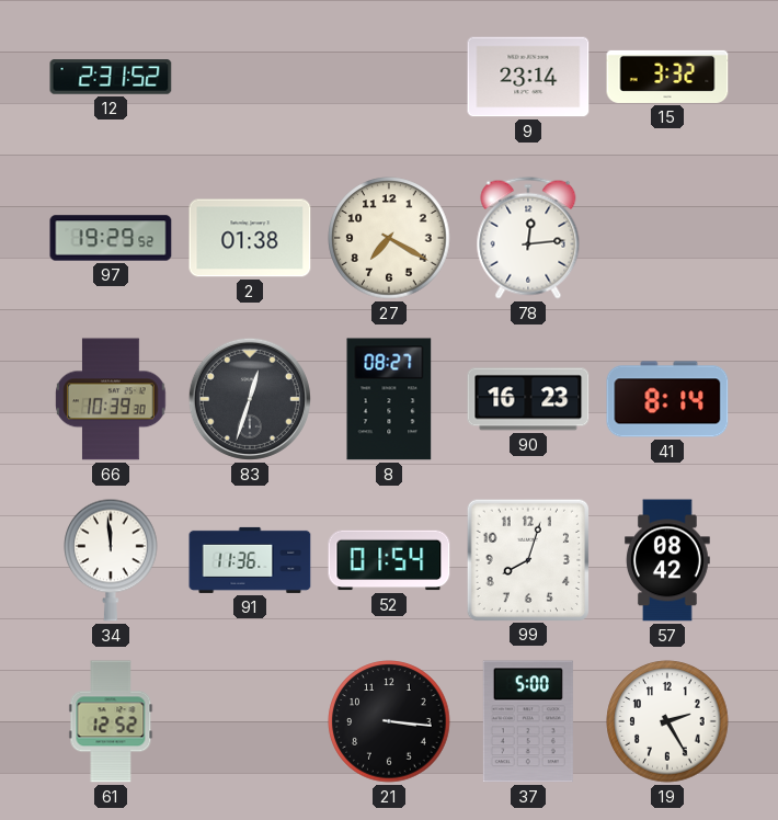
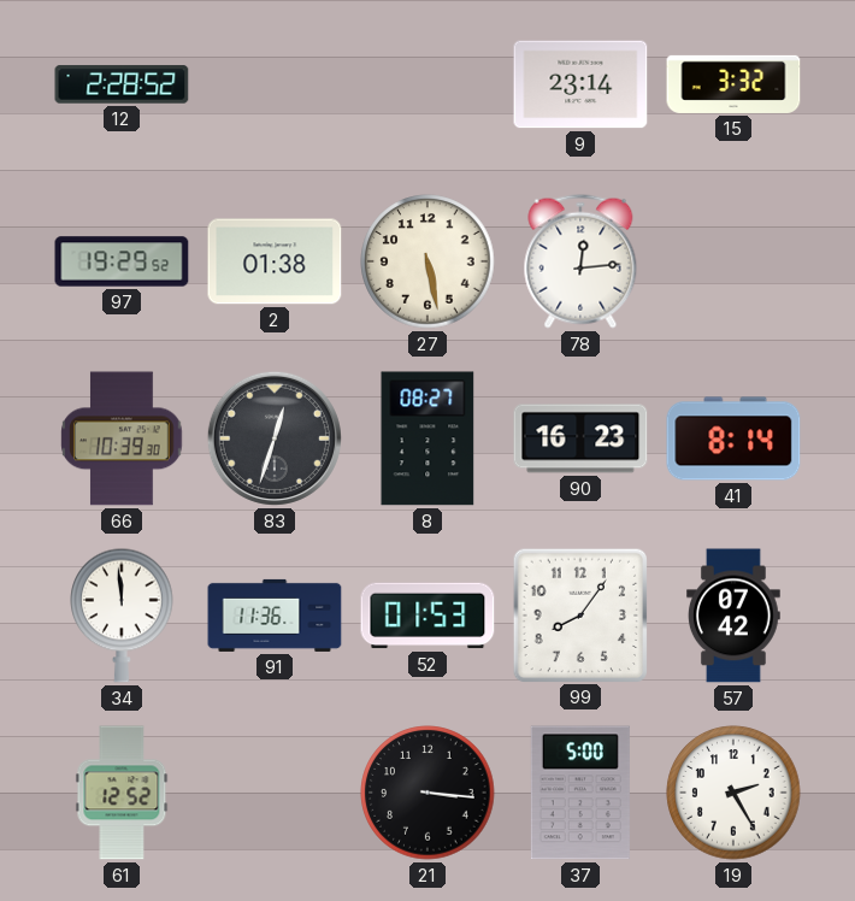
12: 2:31 -> 2:28 (122, 84)
27: 7:20 -> 5:28 (427, 261)
52: 01:54 -> 01:53 (427, 616)
99: 8:03 -> 8:06 (579, 614)
57: 08:42 -> 07:42 (735, 616)
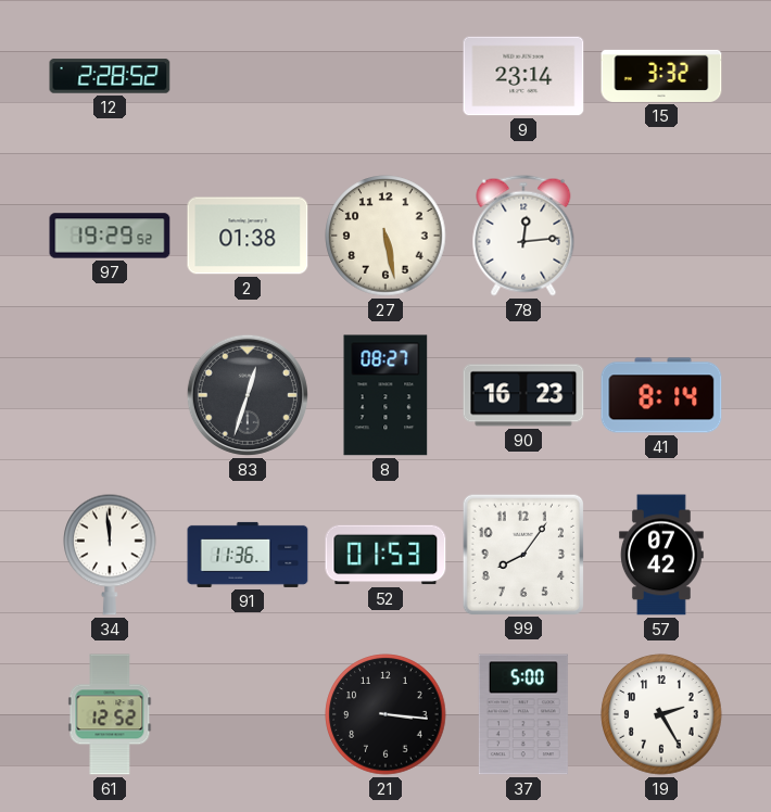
66: 10:39 -> none (122, 438)
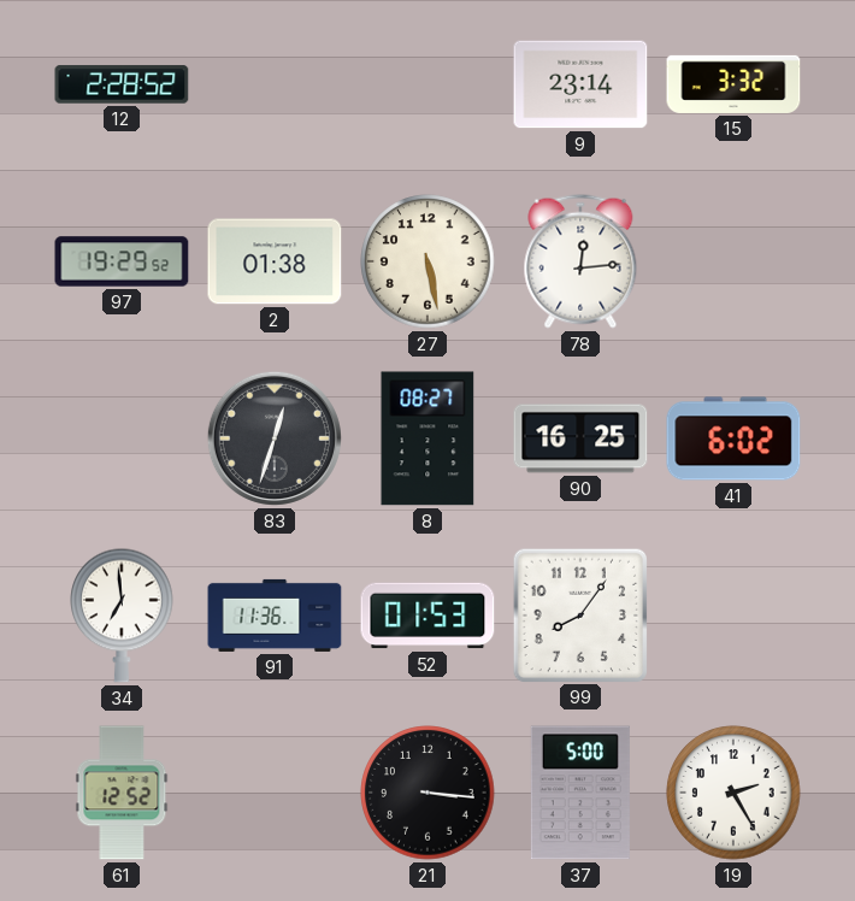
90: 16:23 -> 16:25 (580, 438)
41: 8:14 -> 6:02 (733, 438)
34: 11:59 -> 6:59 (122, 616)
57: 07:42 -> none (662, 555)
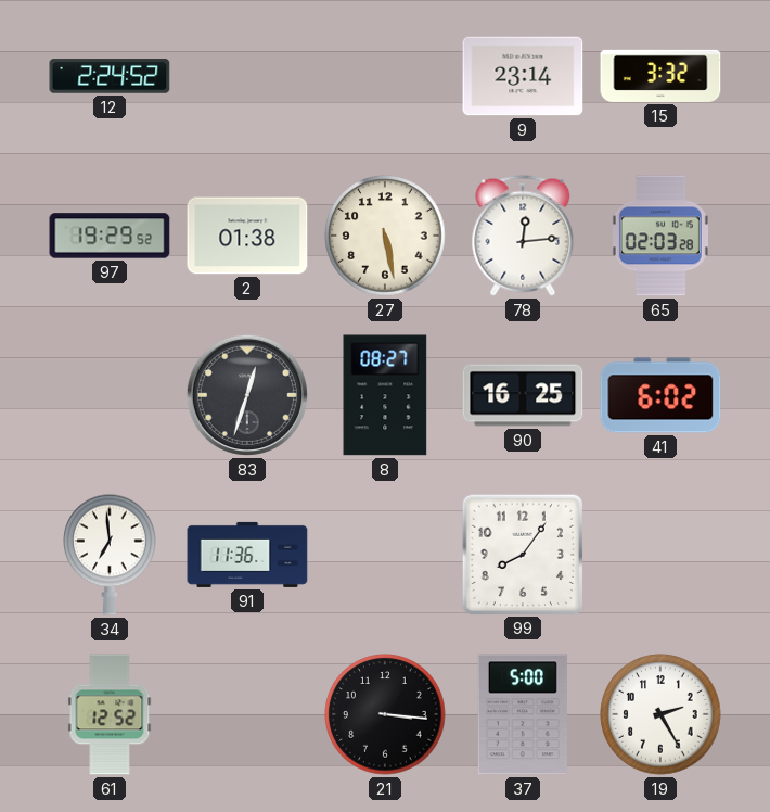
12: 2:28 -> 2:24 (110, 76)
65: none -> 02:03 (660, 236)
52: 01:53 -> none (427, 616)
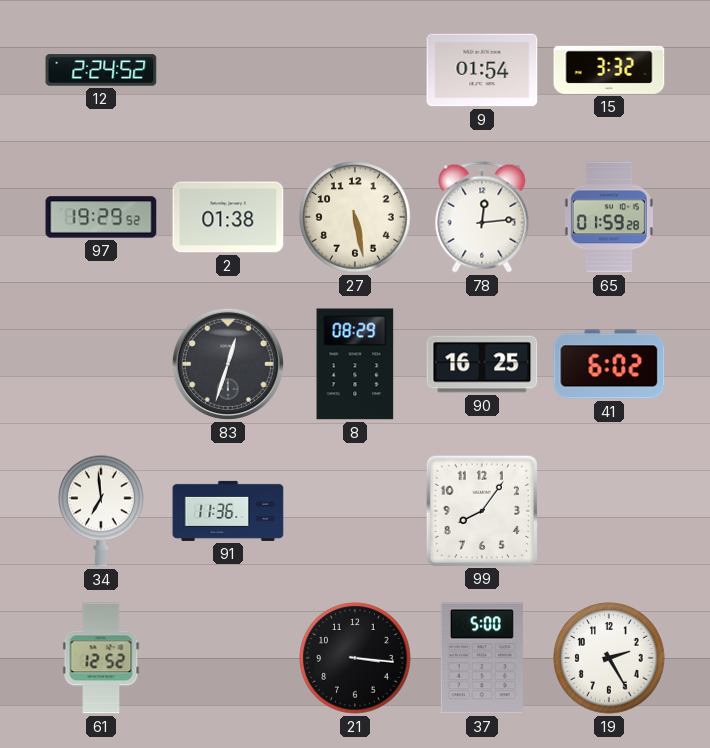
9: 23:14 -> 01:54 (482, 70)
65: 02:03 -> 01:59 (609, 217)
8: 08:27 -> 08:29 (355, 364)
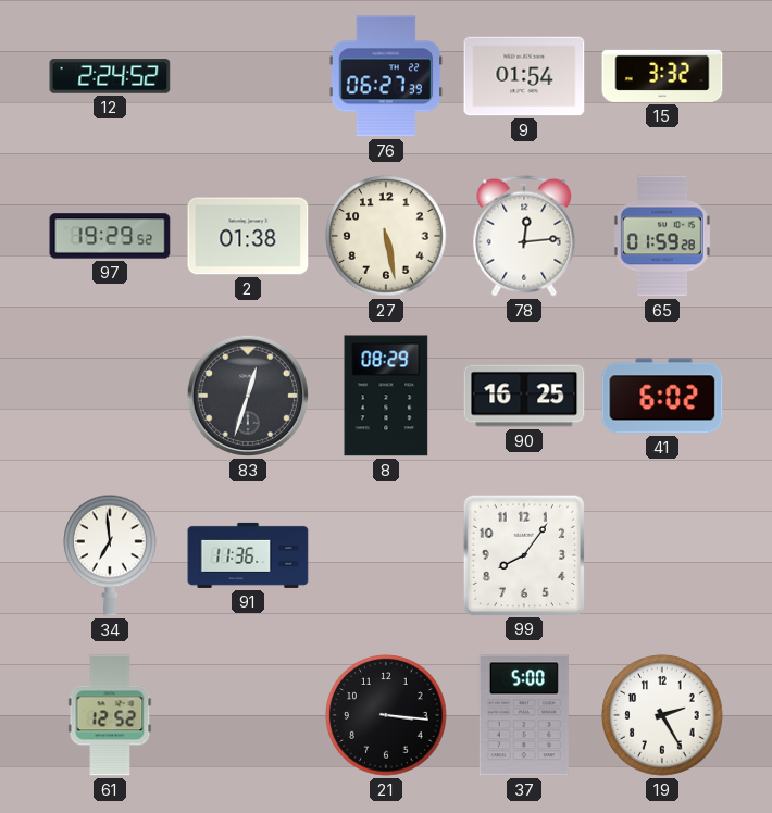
76: none -> 06:27 (386, 76)
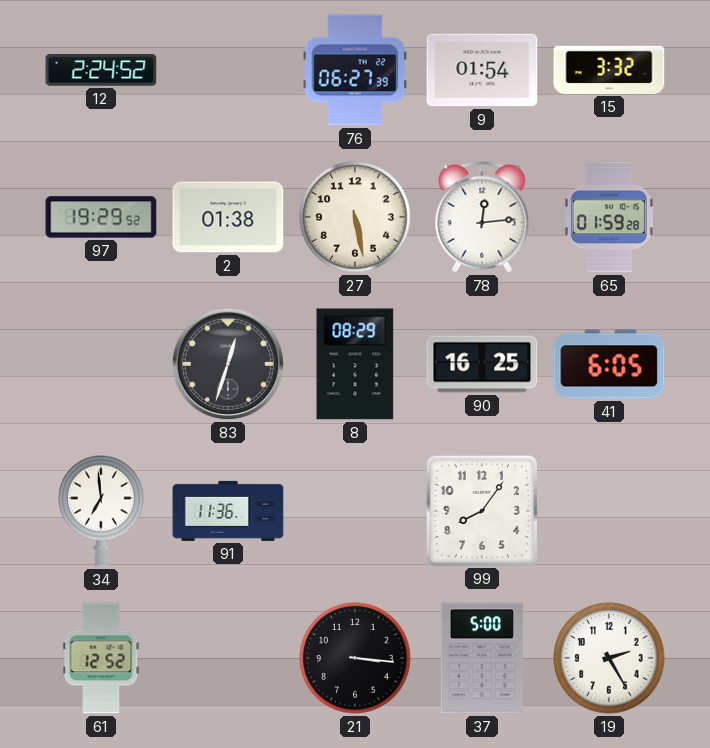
41: 6:02 -> 6:05 (609, 364)
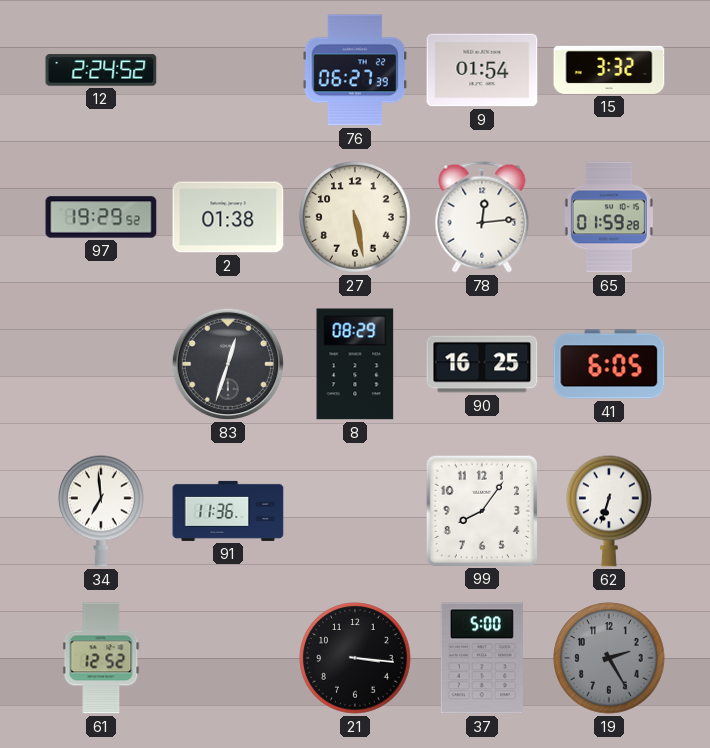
62: none -> 6:33 (609, 511)
19 dial: white -> grey (609, 658)
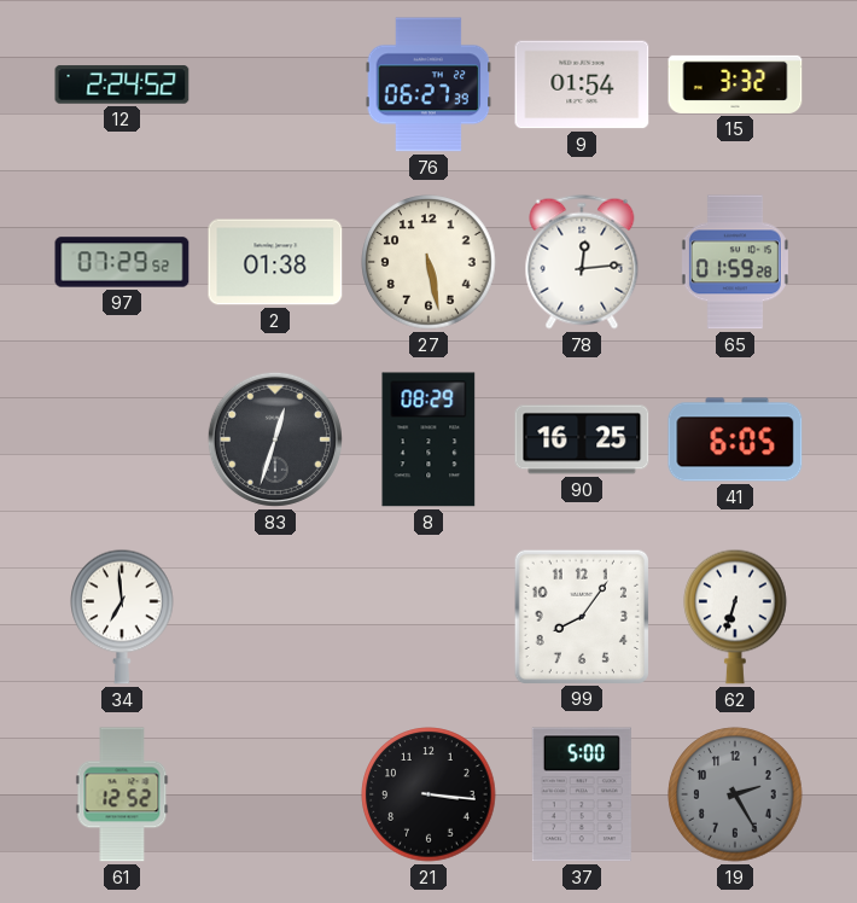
97: 19:29 -> 07:29 (122, 262)
91: 11:36 -> none (228, 511)
